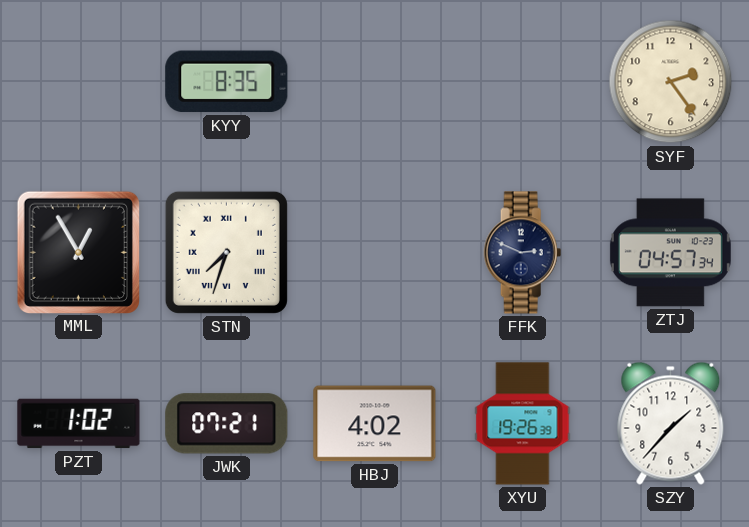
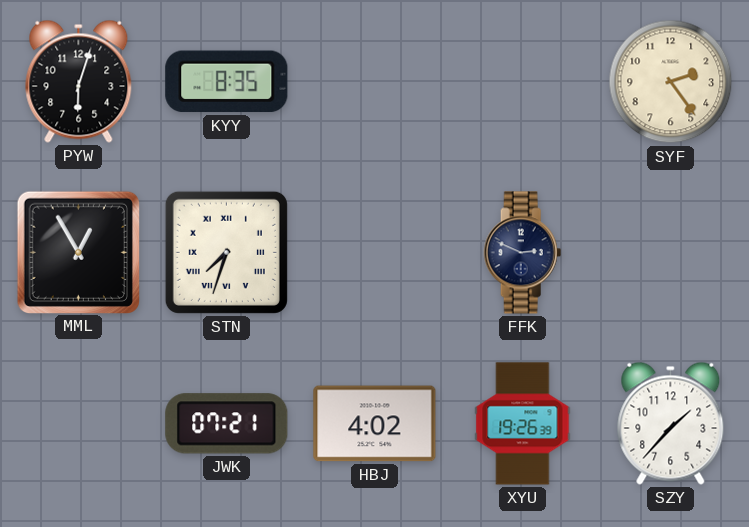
PYW: none -> 6:03 (79, 81)
ZTJ: 04:57 -> none (670, 253)
PZT: 1:02 -> none (79, 424)
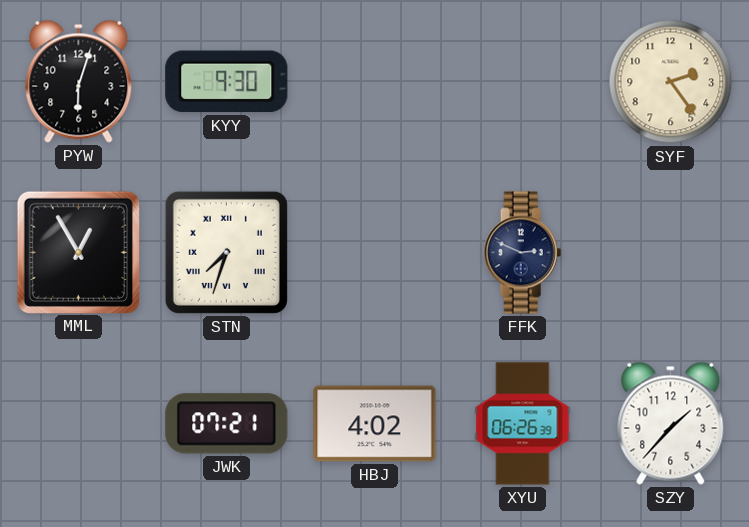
KYY: 8:35 -> 9:30 (227, 82)
XYU: 19:26 -> 06:26 (523, 424)
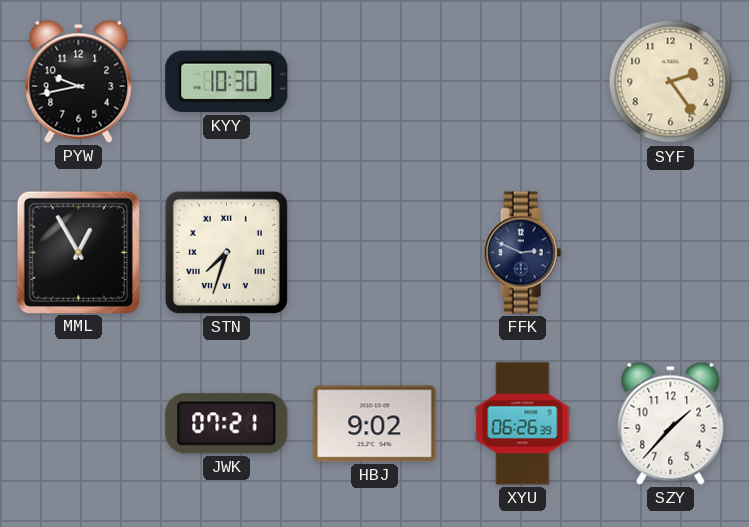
PYW: 6:03 -> 9:43 (79, 81)
KYY: 9:30 -> 10:30 (227, 82)
HBJ: 4:02 -> 9:02 (375, 424)
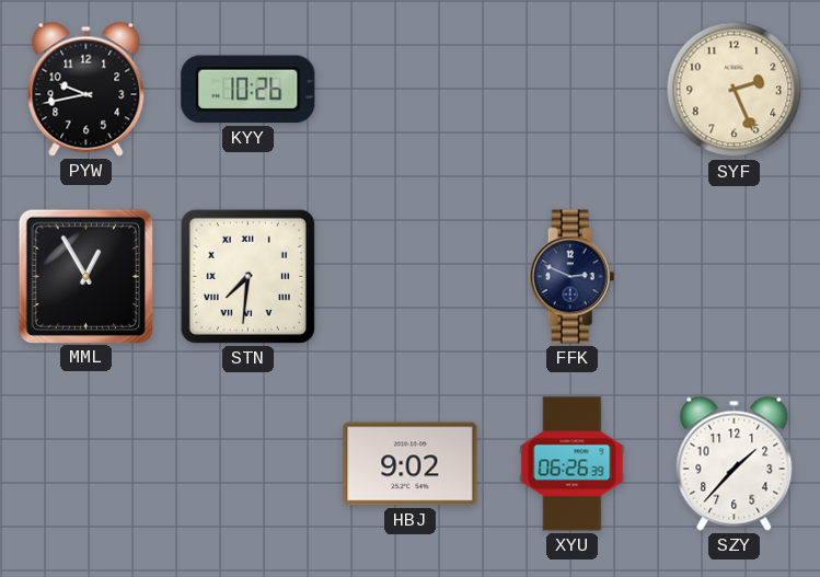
KYY: 10:30 -> 10:26 (249, 90)
SYF: 2:24 -> 2:26 (735, 90)
STN: 7:33 -> 7:31 (247, 276)
JWK: 07:21 -> none (227, 424)
